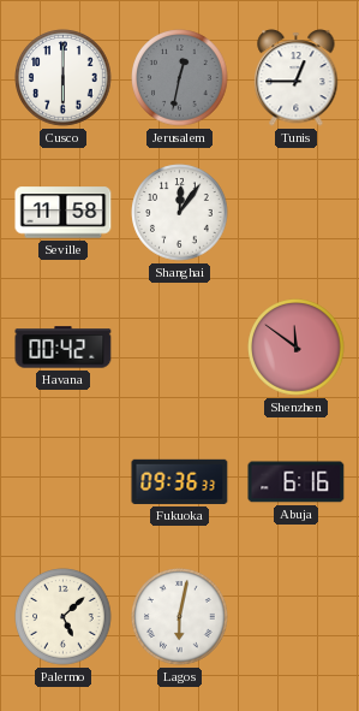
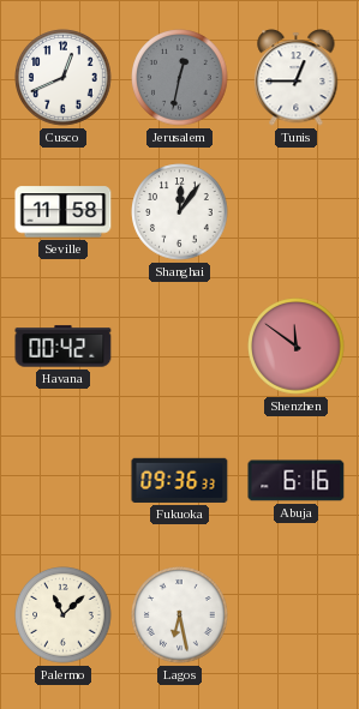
Cusco: 6:00 -> 12:41 (64, 78)
Palermo: 5:08 -> 11:08 (64, 615)
Lagos: 6:02 -> 6:28 (180, 615)
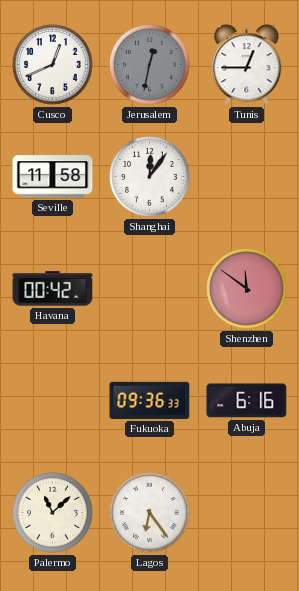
Lagos: 6:28 -> 6:24 (150, 513)
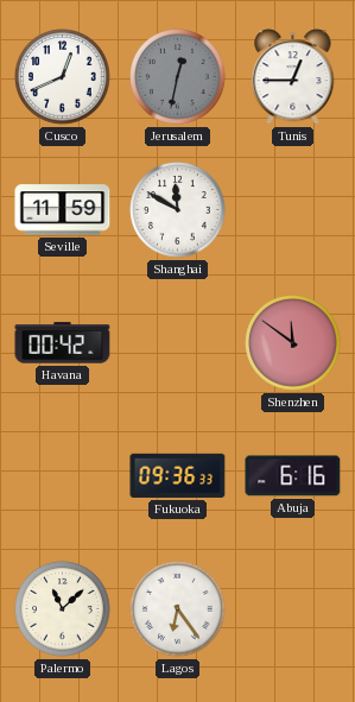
Seville: 11:58 -> 11:59 (63, 210)
Shanghai: 12:06 -> 11:50 (178, 210)
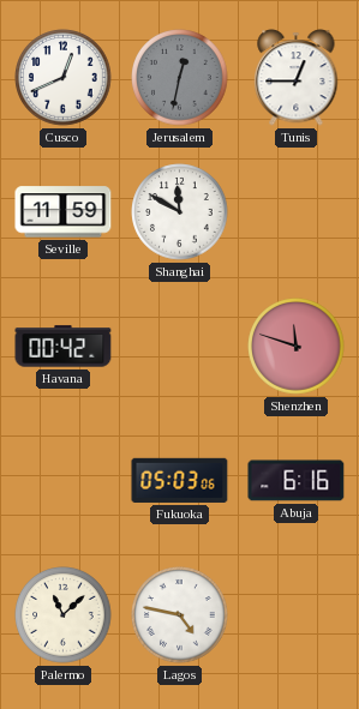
Shenzhen: 11:51 -> 11:48 (297, 347)
Fukuoka: 09:36 -> 05:03 (180, 480)
Lagos: 6:24 -> 4:47 (180, 615)
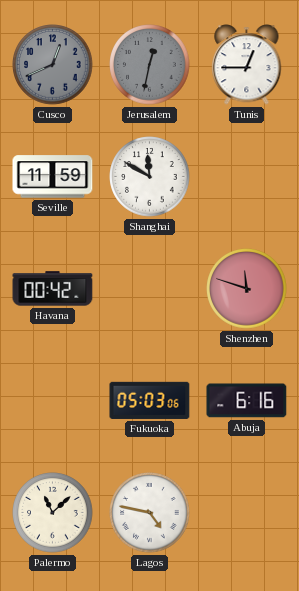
Cusco dial: white -> grey (53, 65)
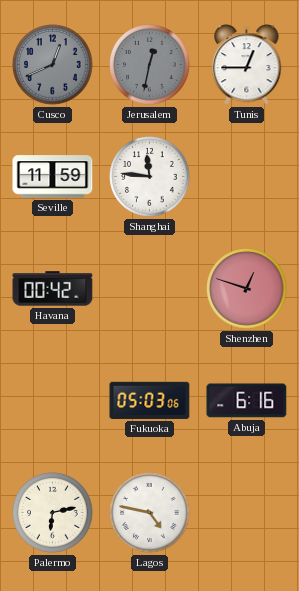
Shanghai: 11:50 -> 11:46 (150, 177)
Shenzhen: 11:48 -> 12:48 (247, 289)
Palermo: 11:08 -> 6:13 (53, 513)
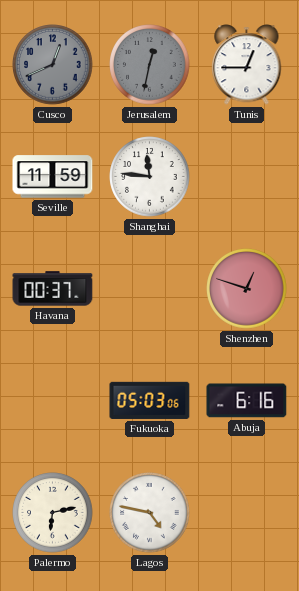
Havana: 00:42 -> 00:37 (53, 289)
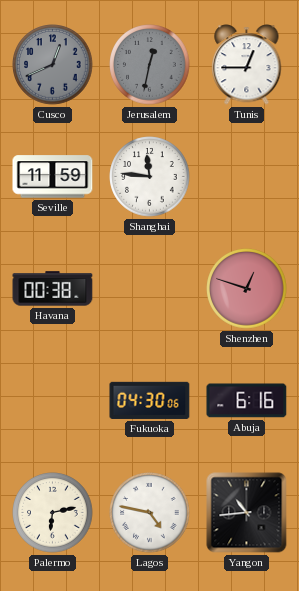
Havana: 00:37 -> 00:38 (53, 289)
Fukuoka: 05:03 -> 04:30 (150, 400)
Yangon: none -> 10:44 (247, 513)
